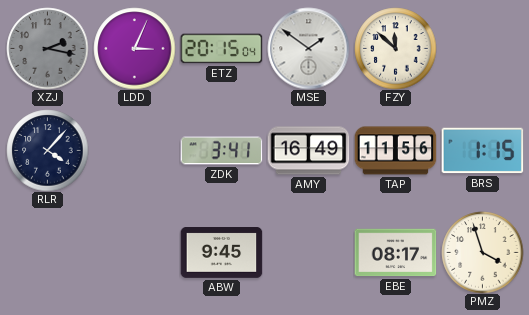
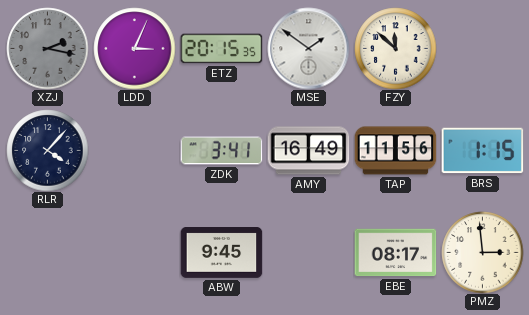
ETZ: 20:15:04 -> 20:15:35 (221, 49)
PMZ: 3:57 -> 2:59 (482, 252)
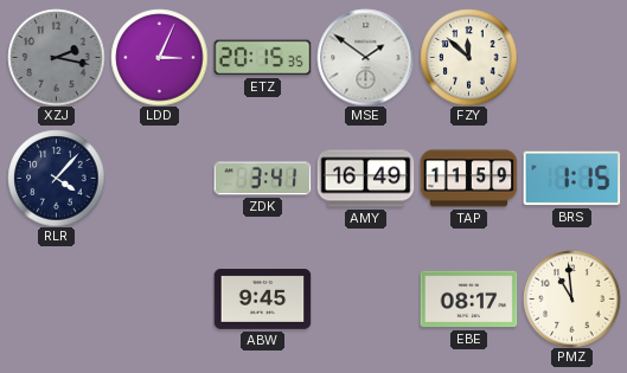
TAP: 11:56 -> 11:59 (468, 179)
PMZ: 2:59 -> 10:59 (571, 298)
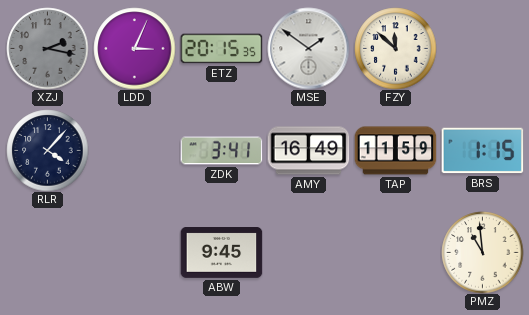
EBE: 08:17 -> none (468, 300)
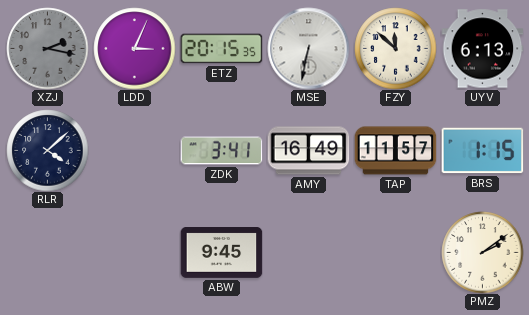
MSE: 1:51 -> 6:32 (308, 48)
UYV: none -> 6:13 (482, 49)
RLR: 4:07 -> 4:08 (47, 150)
TAP: 11:59 -> 11:57 (395, 151)
PMZ: 10:59 -> 2:09 (482, 252)
